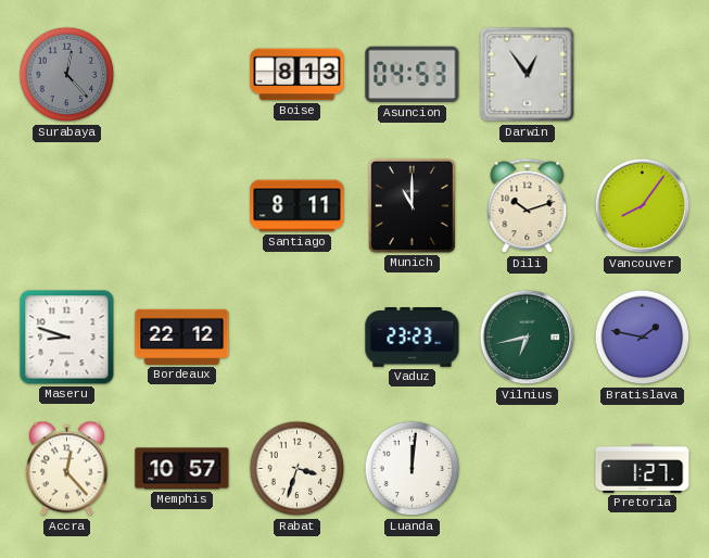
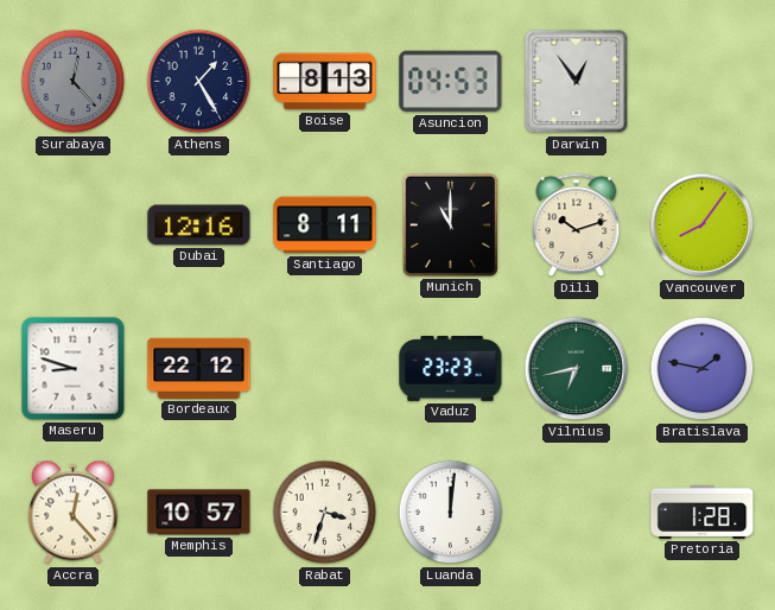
Athens: none -> 1:25 (199, 82)
Dubai: none -> 12:16 (199, 225)
Pretoria: 1:27 -> 1:28 (703, 511)
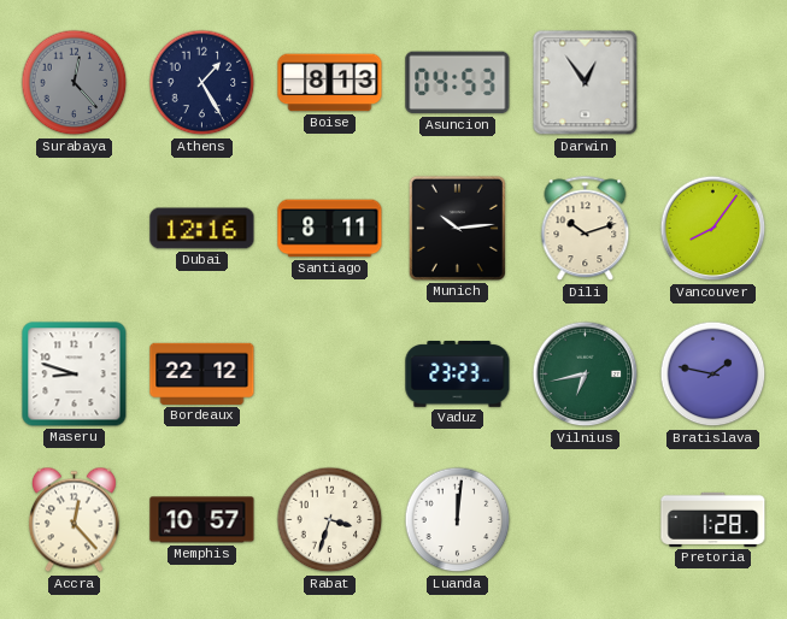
Munich: 11:00 -> 10:14 (457, 228)
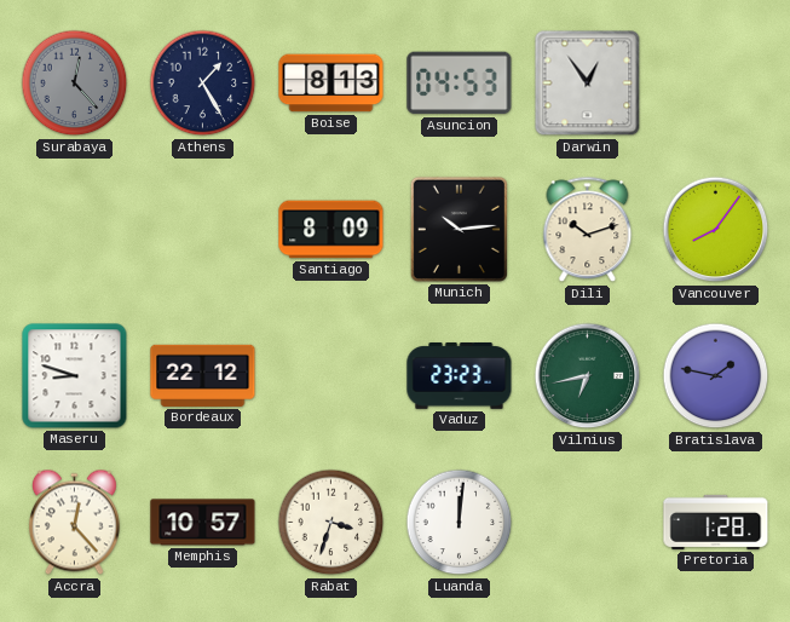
Dubai: 12:16 -> none (202, 229)
Santiago: 8:11 -> 8:09 (331, 230)
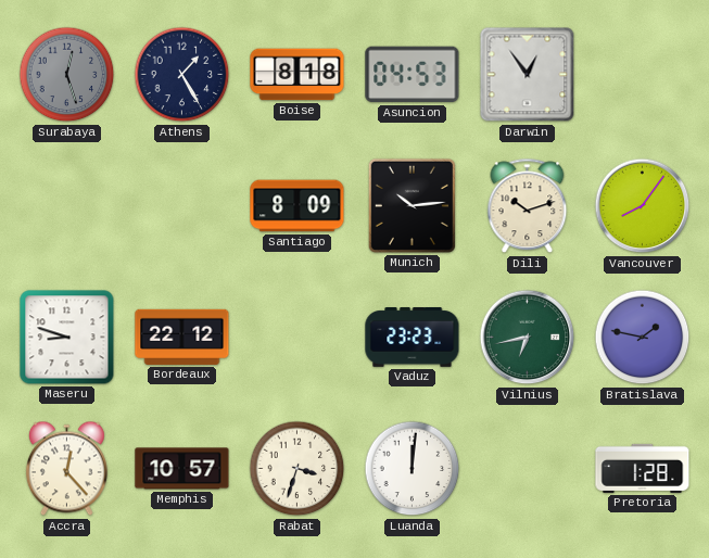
Surabaya: 12:23 -> 12:27 (67, 75)
Boise: 8:13 -> 8:18 (297, 75)
